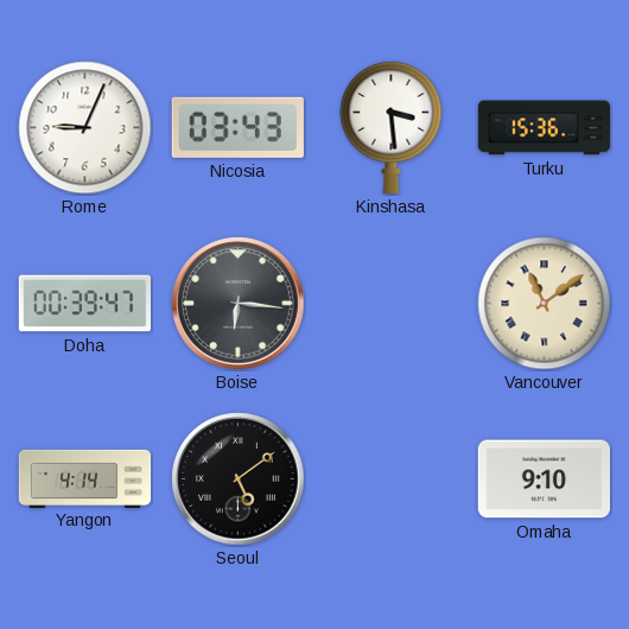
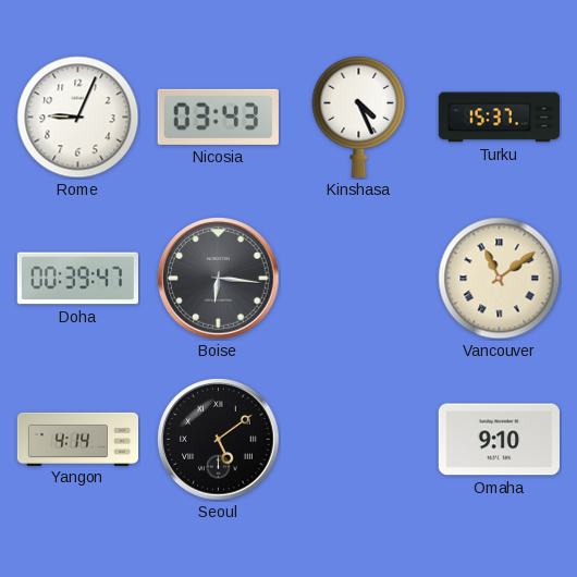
Kinshasa: 3:29 -> 4:26 (359, 116)
Turku: 15:36 -> 15:37 (499, 118)
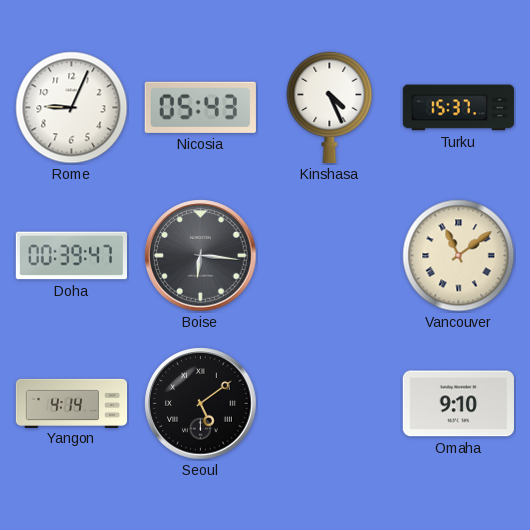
Nicosia: 03:43 -> 05:43 (200, 107)
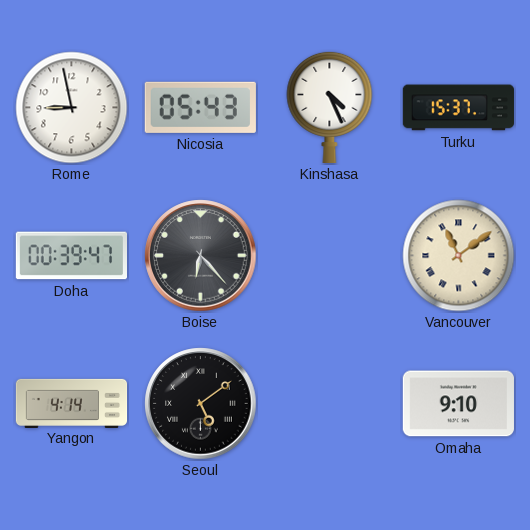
Rome: 9:04 -> 8:58 (72, 108)
Boise: 6:16 -> 6:23 (201, 256)
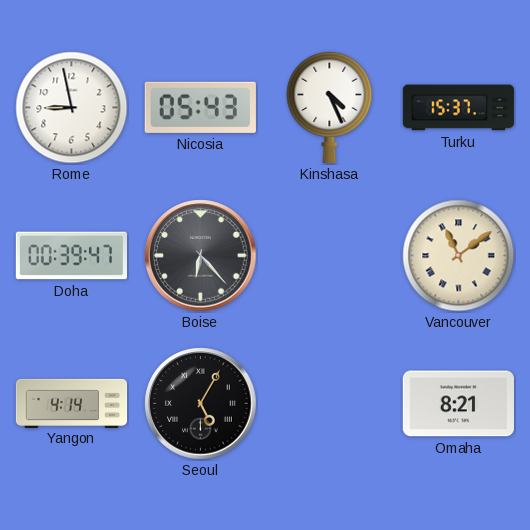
Seoul: 5:09 -> 5:05 (201, 404)
Omaha: 9:10 -> 8:21 (458, 404)
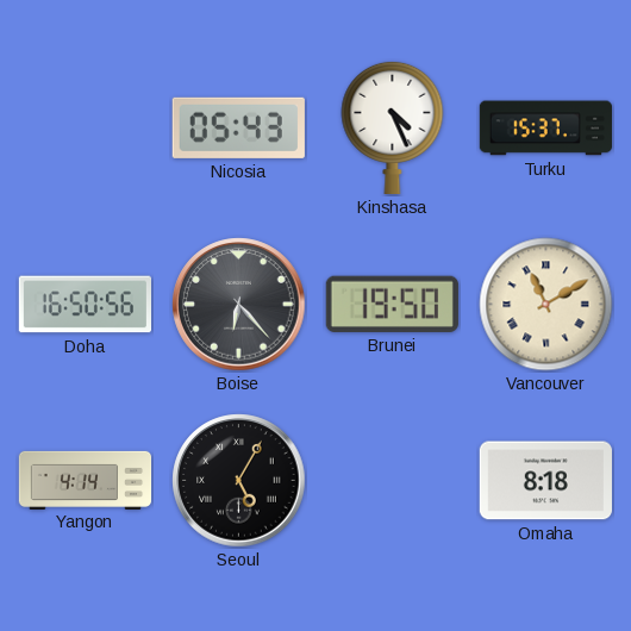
Rome: 8:58 -> none (72, 108)
Doha: 00:39 -> 16:50 (85, 305)
Brunei: none -> 19:50 (392, 304)
Vancouver: 11:09 -> 11:10 (546, 305)
Omaha: 8:21 -> 8:18 (545, 481)
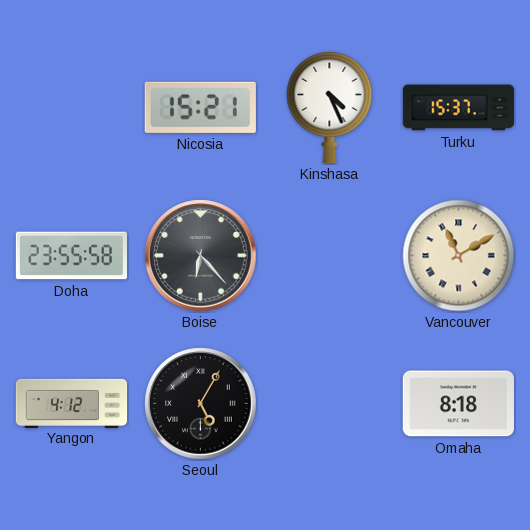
Nicosia: 05:43 -> 15:21 (200, 107)
Doha: 16:50 -> 23:55 (71, 256)
Brunei: 19:50 -> none (392, 304)
Yangon: 4:14 -> 4:12 (72, 403)
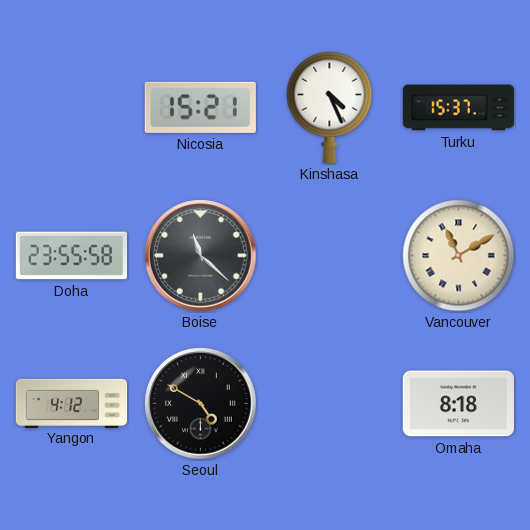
Boise: 6:23 -> 11:22 (201, 256)
Seoul: 5:05 -> 4:50 (201, 404)
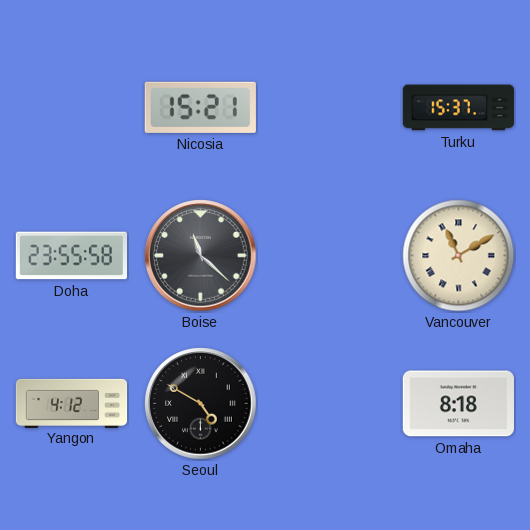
Kinshasa: 4:26 -> none (330, 107)
